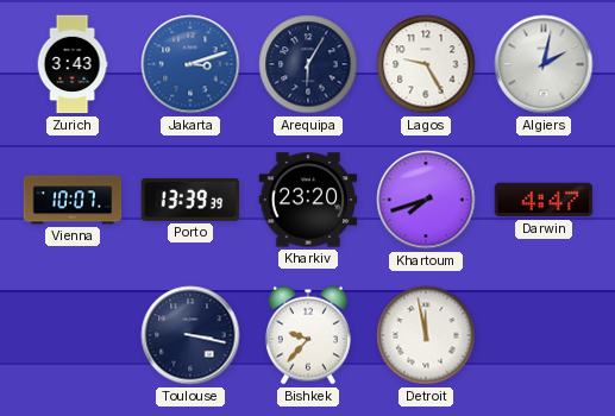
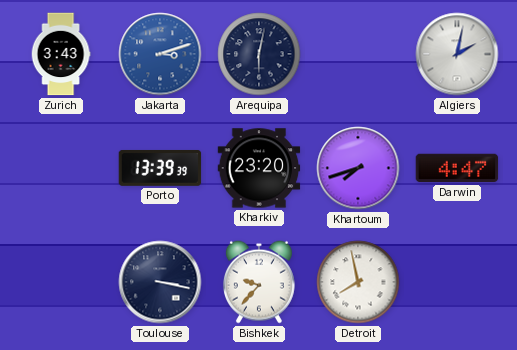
Arequipa: 6:05 -> 6:02 (259, 54)
Lagos: 9:25 -> none (426, 64)
Vienna: 10:07 -> none (73, 200)
Detroit: 11:58 -> 7:58 (358, 282)
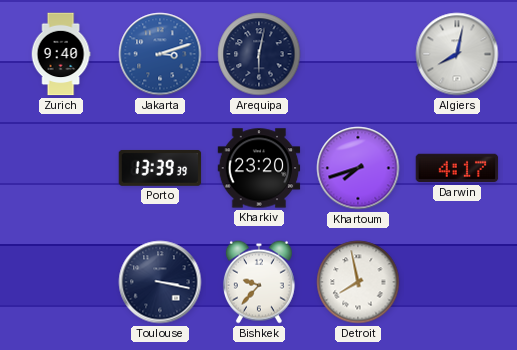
Zurich: 3:43 -> 9:40 (61, 54)
Algiers: 2:02 -> 8:02 (457, 54)
Darwin: 4:47 -> 4:17 (457, 168)
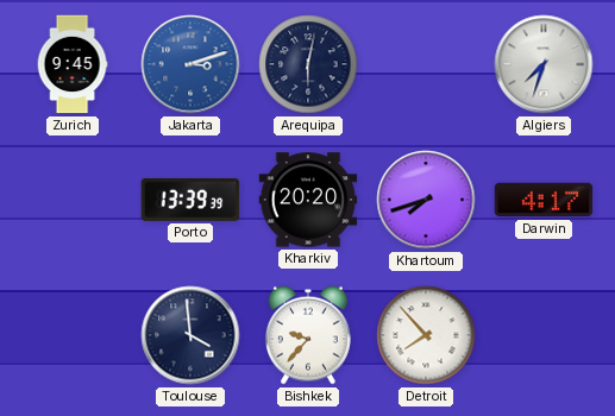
Zurich: 9:40 -> 9:45 (73, 64)
Algiers: 8:02 -> 7:33 (544, 64)
Kharkiv: 23:20 -> 20:20 (308, 200)
Toulouse: 3:17 -> 3:59 (190, 335)
Detroit: 7:58 -> 7:53 (426, 335)
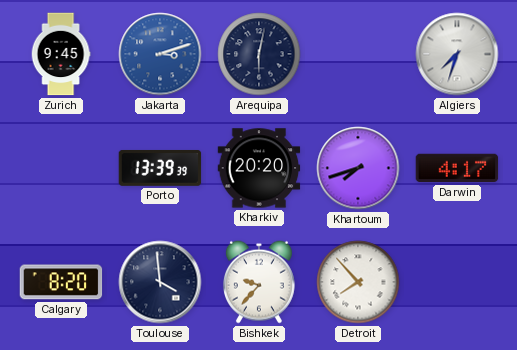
Calgary: none -> 8:20 (61, 282)
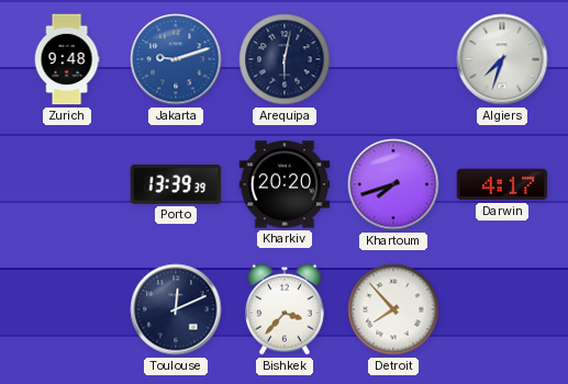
Zurich: 9:45 -> 9:48 (67, 59)
Jakarta: 3:12 -> 9:12 (176, 59)
Calgary: 8:20 -> none (61, 282)
Toulouse: 3:59 -> 12:11 (176, 309)
Bishkek: 9:37 -> 3:37 (285, 309)
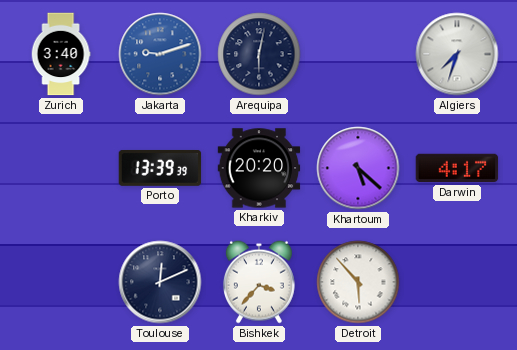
Zurich: 9:48 -> 3:40 (61, 54)
Khartoum: 7:42 -> 5:22 (358, 168)
Detroit: 7:53 -> 5:53 (358, 282)
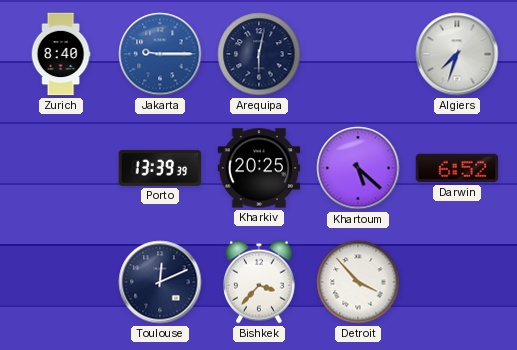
Zurich: 3:40 -> 8:40 (61, 54)
Jakarta: 9:12 -> 9:15 (160, 54)
Kharkiv: 20:20 -> 20:25 (259, 168)
Darwin: 4:17 -> 6:52 (457, 168)
Detroit: 5:53 -> 3:53 (358, 282)
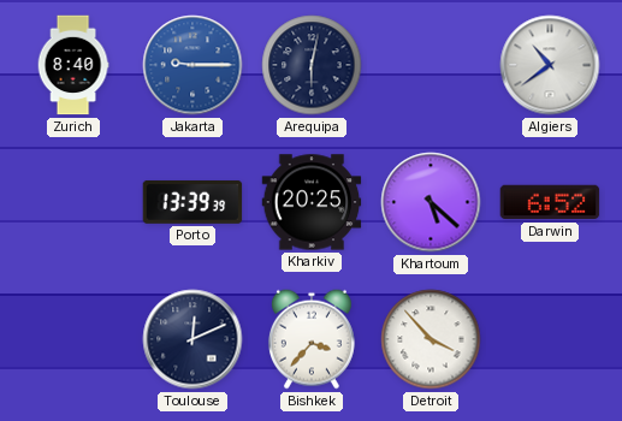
Algiers: 7:33 -> 10:39 (550, 65)
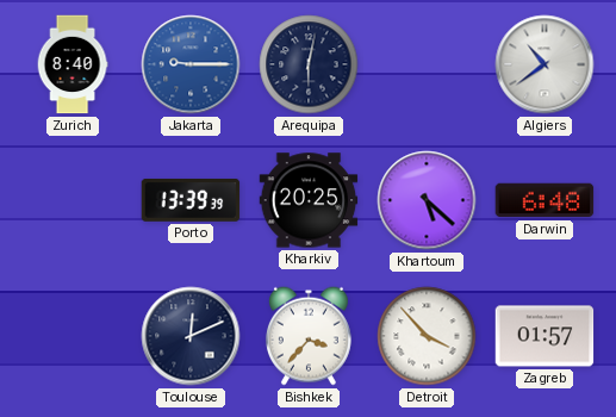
Darwin: 6:52 -> 6:48 (545, 200)
Zagreb: none -> 01:57 (545, 336)
